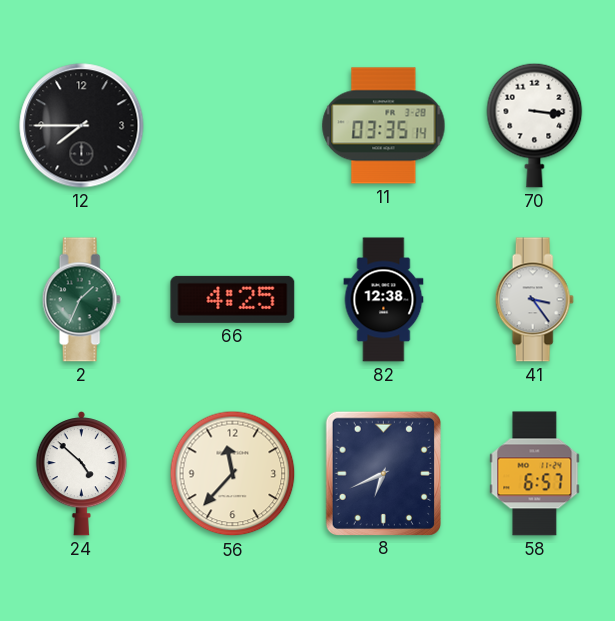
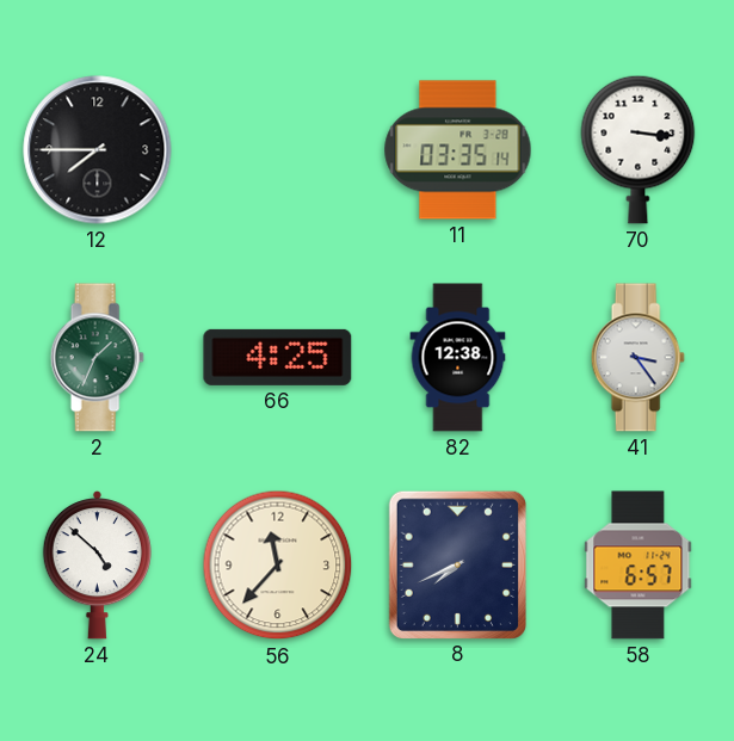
8: 6:41 -> 7:41 (457, 564)
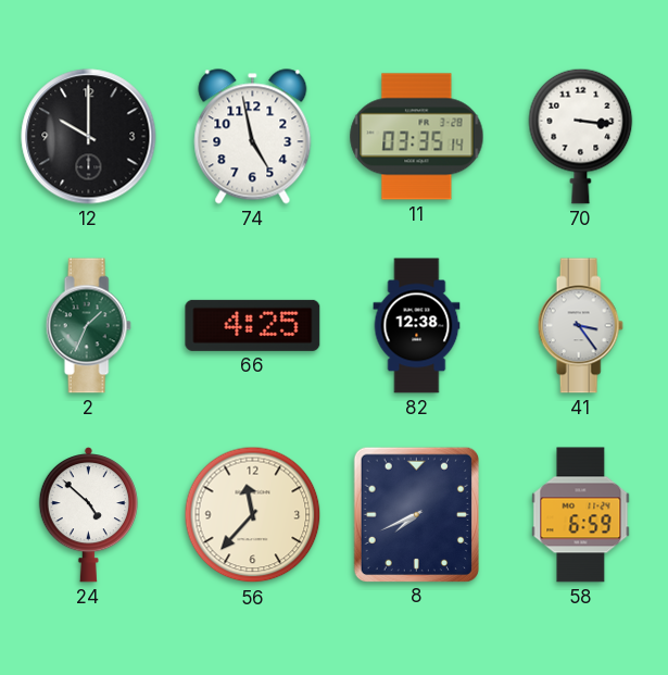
12: 7:45 -> 10:00 (89, 137)
74: none -> 4:58 (253, 137)
58: 6:57 -> 6:59 (581, 515)
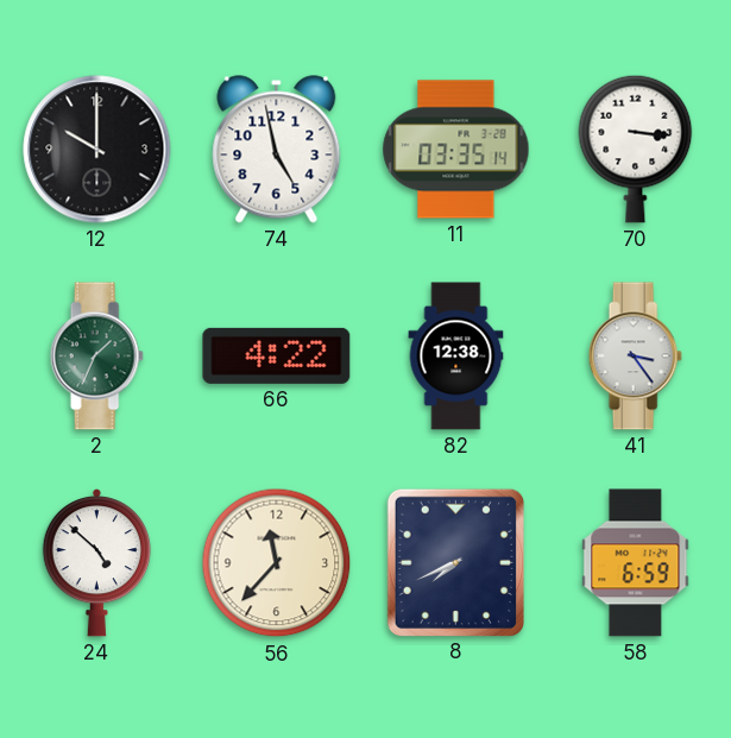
66: 4:25 -> 4:22 (277, 355)
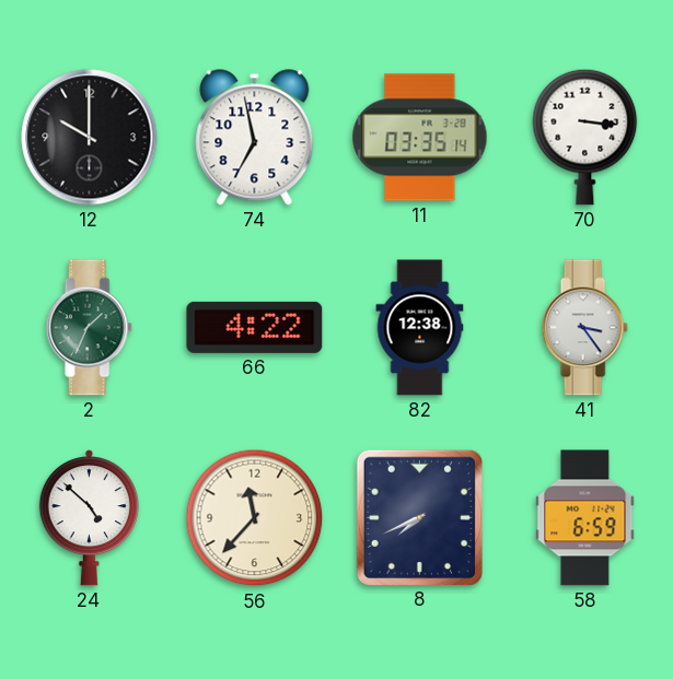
74: 4:58 -> 6:58 (255, 138)
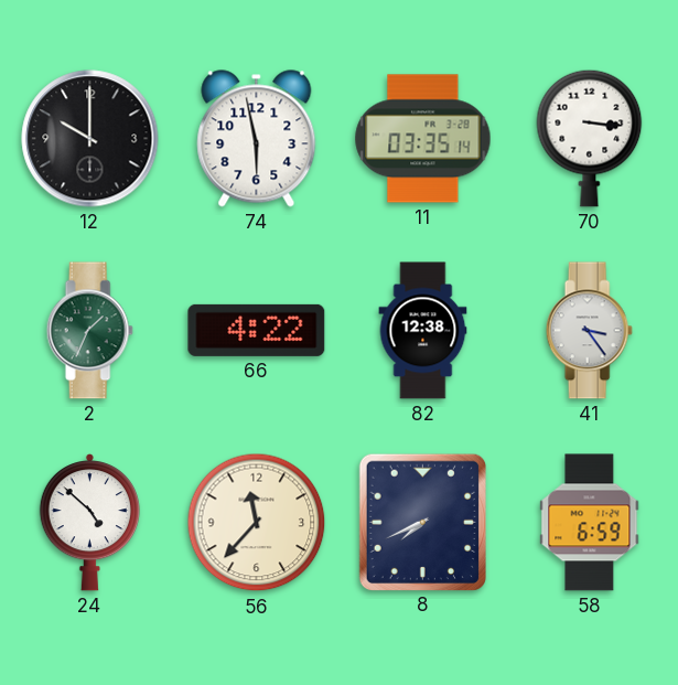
74: 6:58 -> 5:58 (257, 139)
